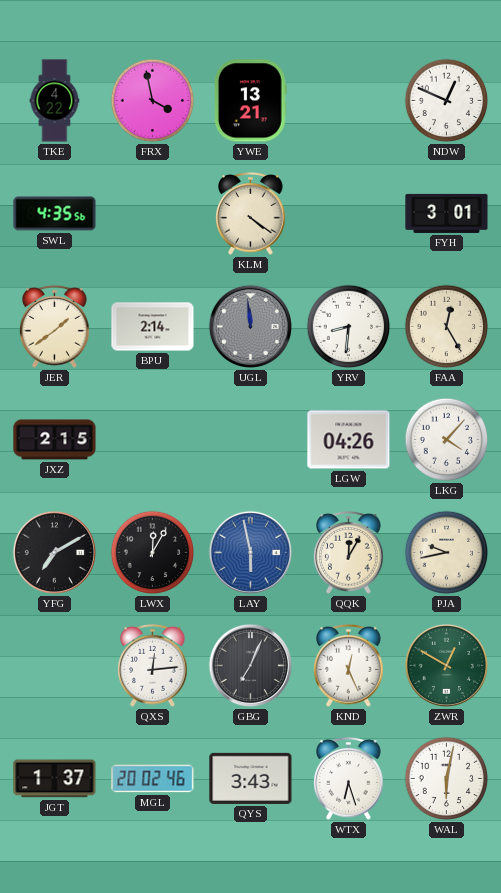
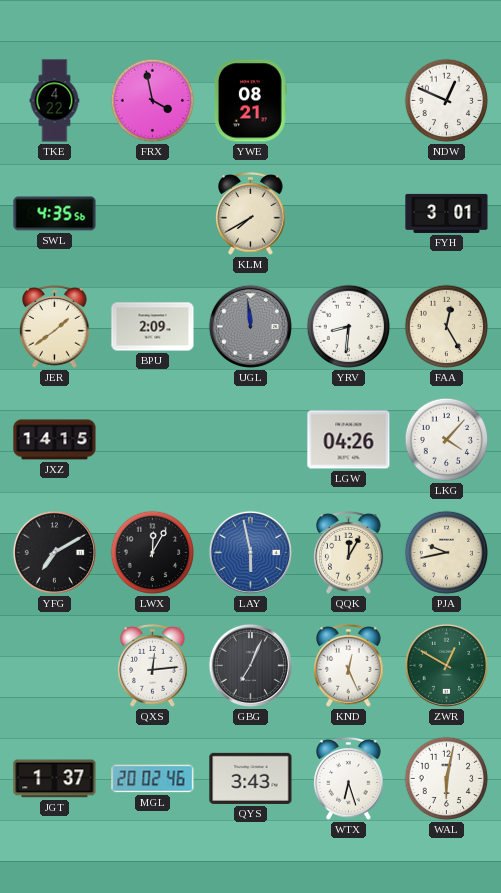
YWE: 13:21 -> 08:21 (250, 101)
KLM: 4:21 -> 7:40 (251, 214)
BPU: 2:14 -> 2:09 (153, 327)
JXZ: 2:15 -> 14:15 (55, 440)
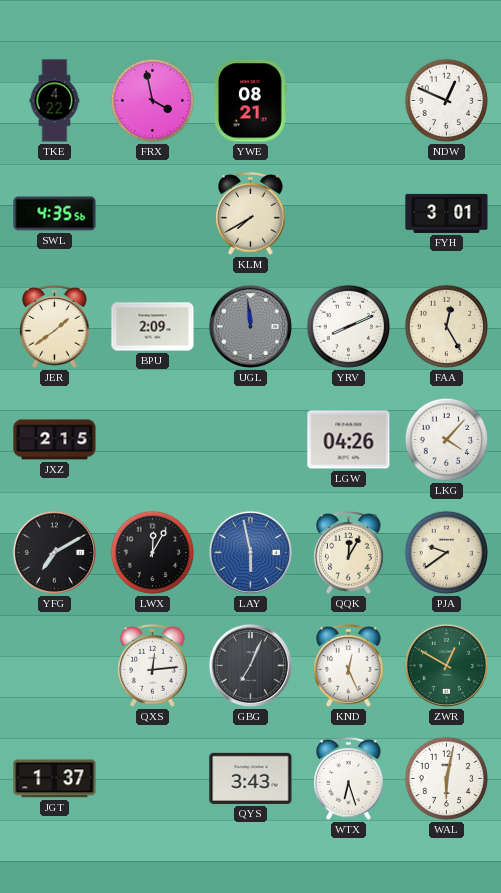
YRV: 8:31 -> 8:11 (349, 327)
JXZ: 14:15 -> 2:15 (55, 440)
PJA: 9:43 -> 9:39 (447, 553)
MGL: 20:02 -> none (153, 779)
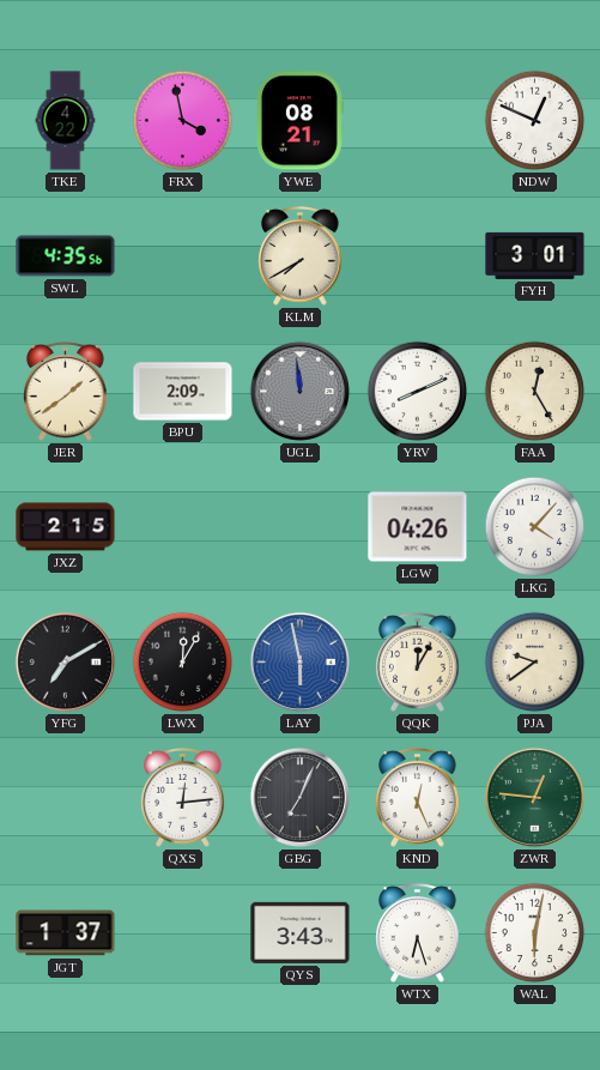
ZWR: 12:50 -> 12:46 (534, 797)
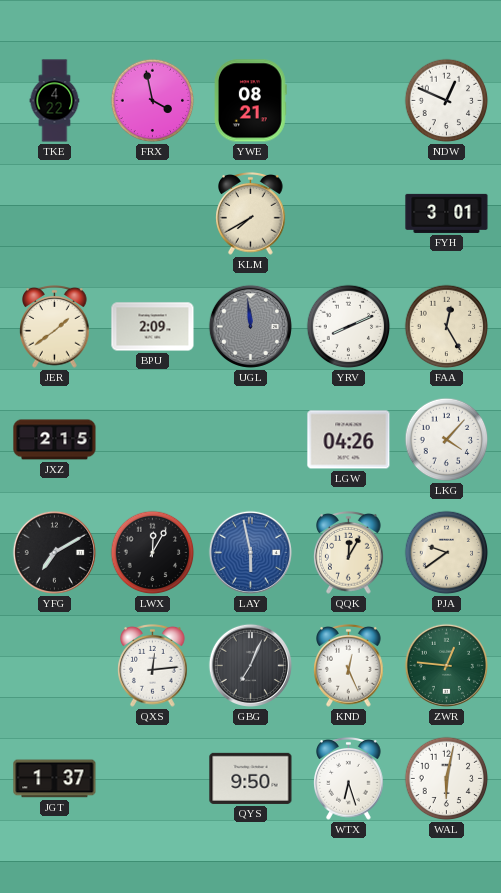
SWL: 4:35 -> none (66, 256)
QYS: 3:43 -> 9:50 (251, 778)
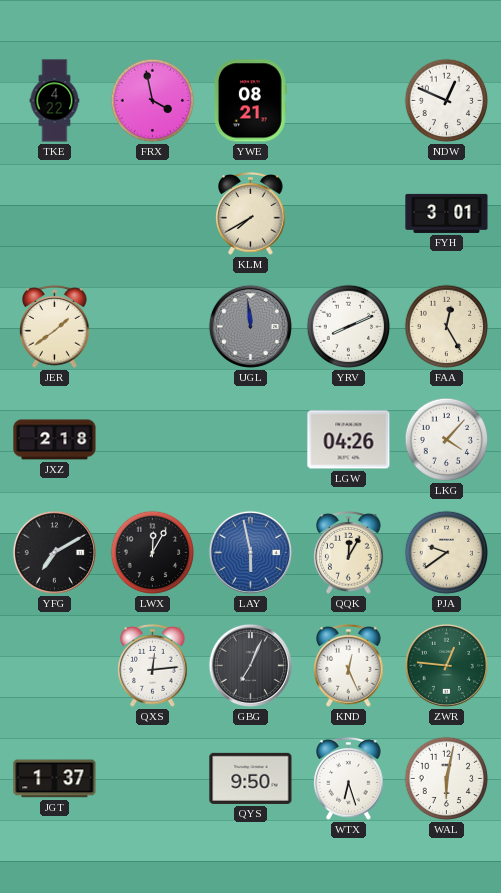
BPU: 2:09 -> none (153, 327)
JXZ: 2:15 -> 2:18 (55, 440)
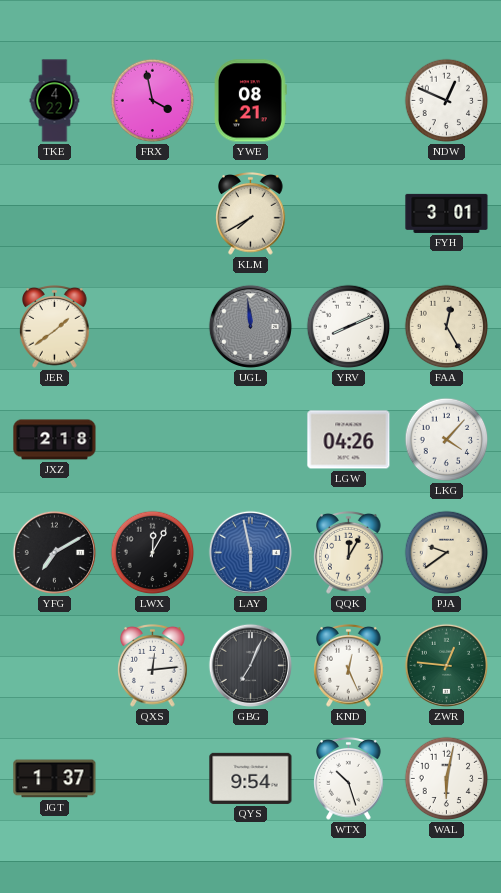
QYS: 9:50 -> 9:54 (251, 778)
WTX: 6:27 -> 10:27 (349, 779)
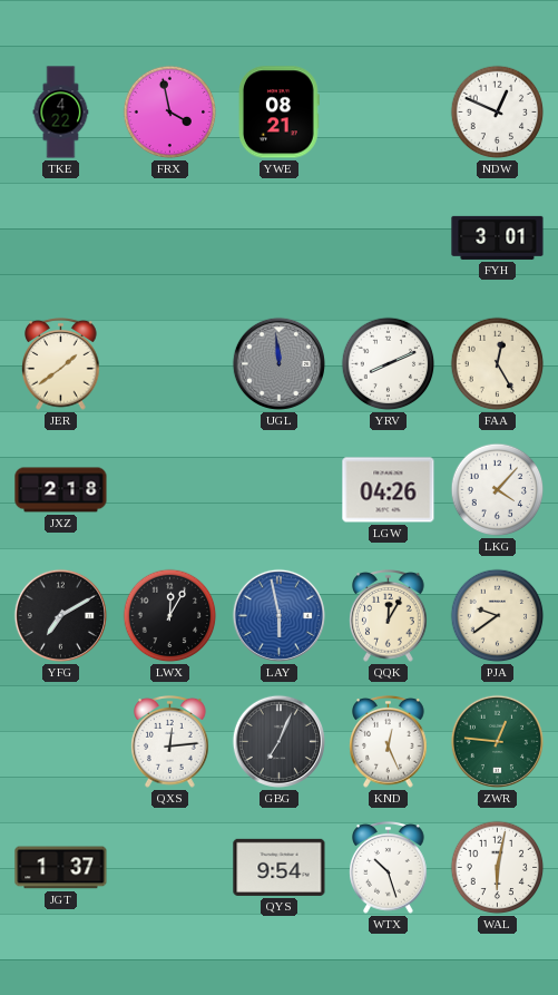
KLM: 7:40 -> none (251, 214)
